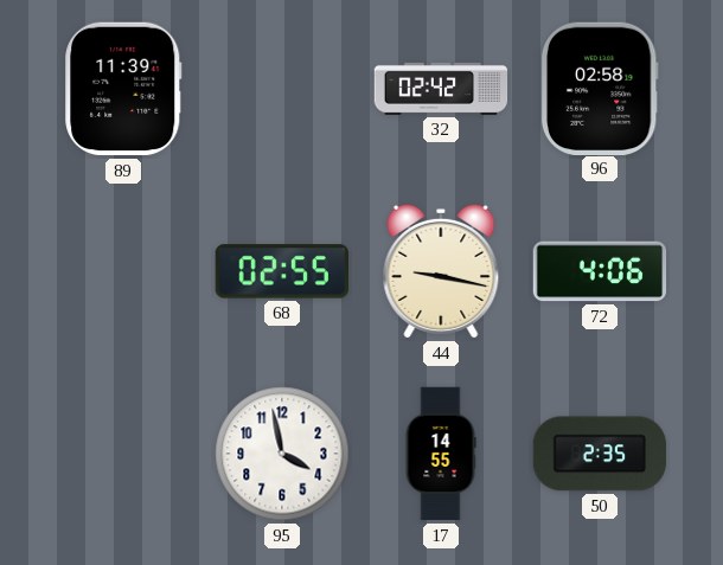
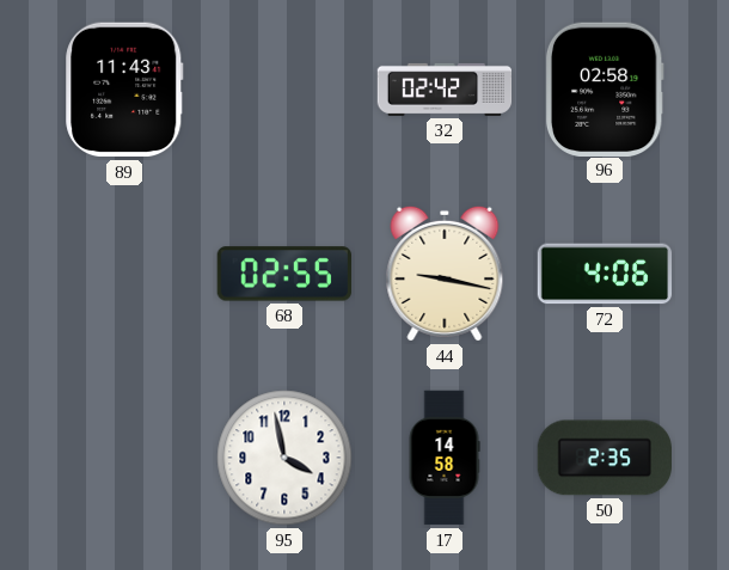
89: 11:39 -> 11:43 (124, 90)
17: 14:55 -> 14:58 (445, 458)
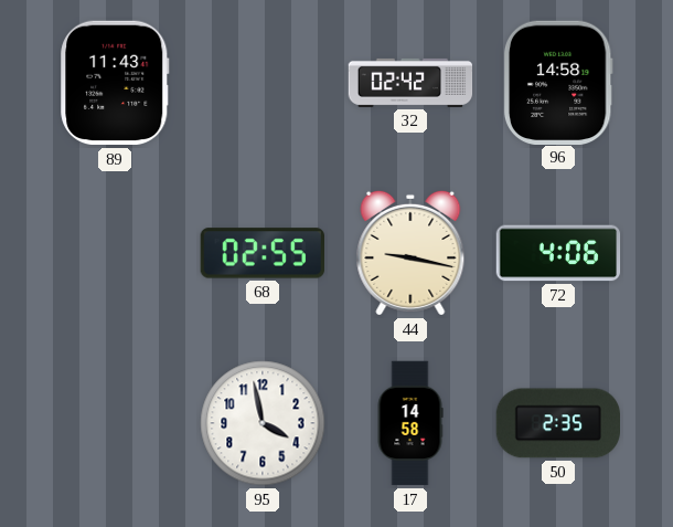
96: 02:58 -> 14:58 (558, 82)
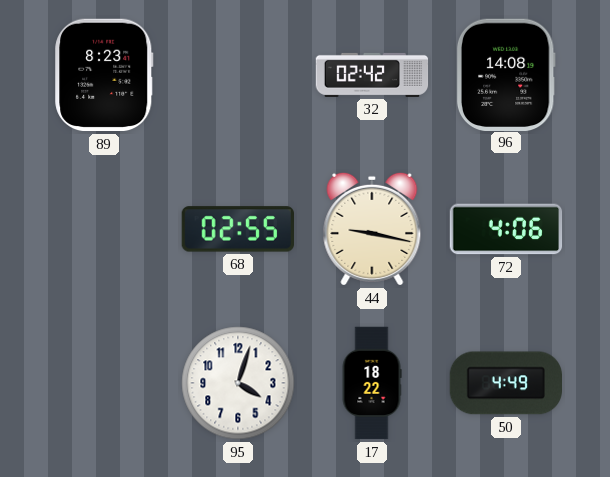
89: 11:43 -> 8:23 (104, 75)
96: 14:58 -> 14:08 (506, 74)
95: 3:58 -> 4:03 (238, 383)
17: 14:58 -> 18:22 (372, 383)
50: 2:35 -> 4:49 (505, 383)
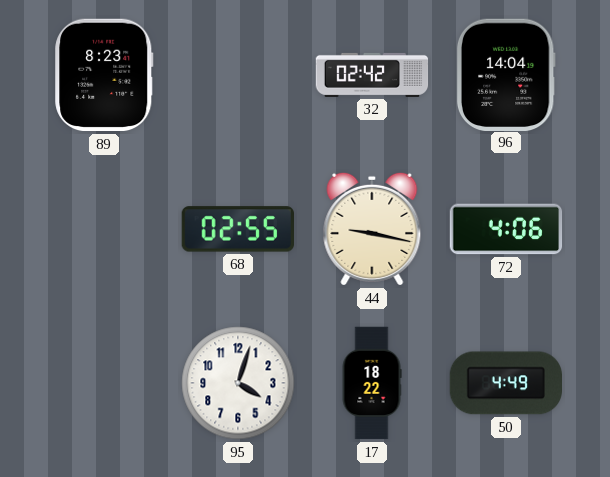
96: 14:08 -> 14:04 (506, 74)
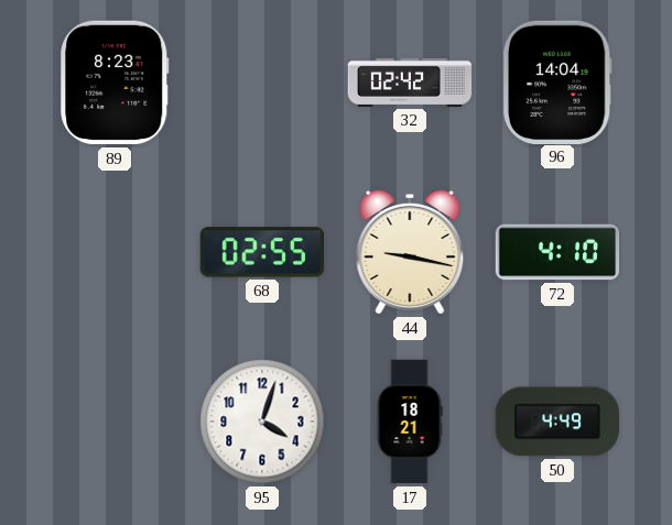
72: 4:06 -> 4:10 (557, 252)
17: 18:22 -> 18:21 (410, 422)
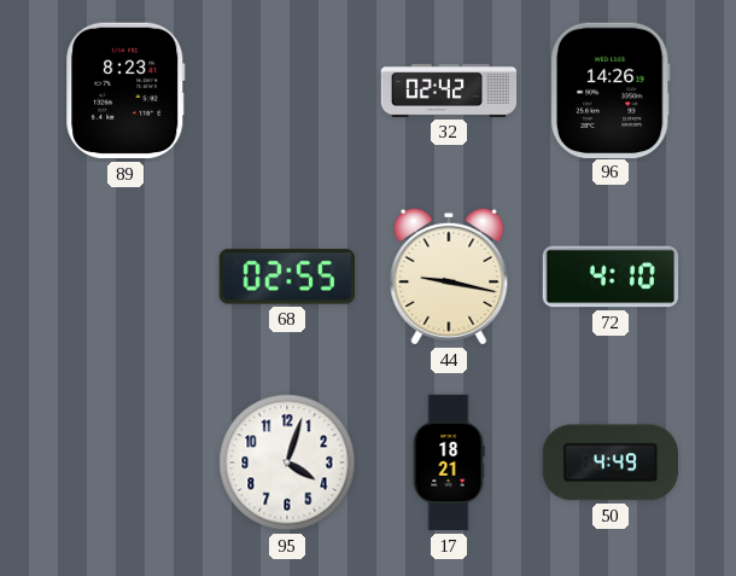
96: 14:04 -> 14:26 (611, 89)
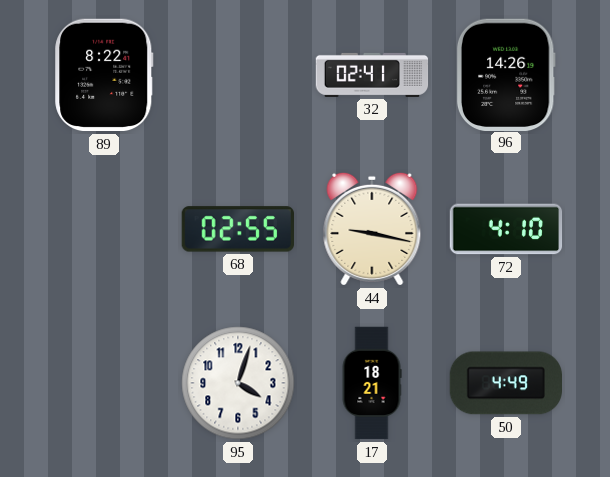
89: 8:23 -> 8:22 (104, 75)
32: 02:42 -> 02:41 (372, 75)
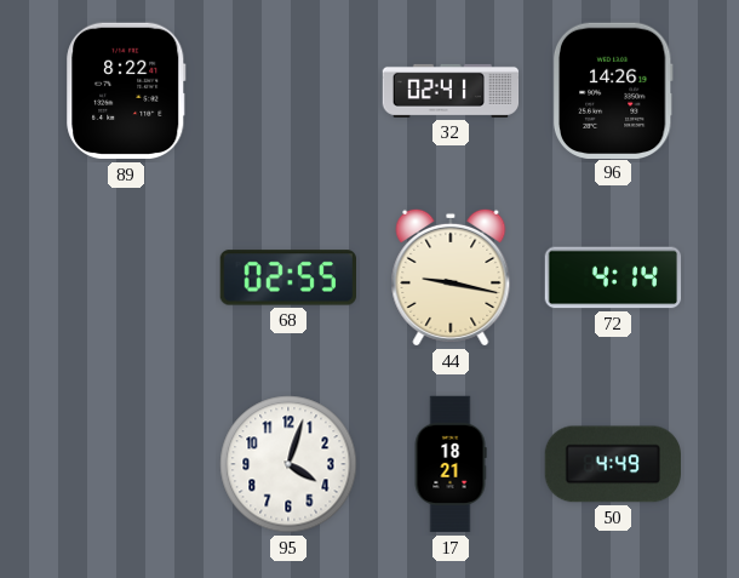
72: 4:10 -> 4:14 (613, 277)
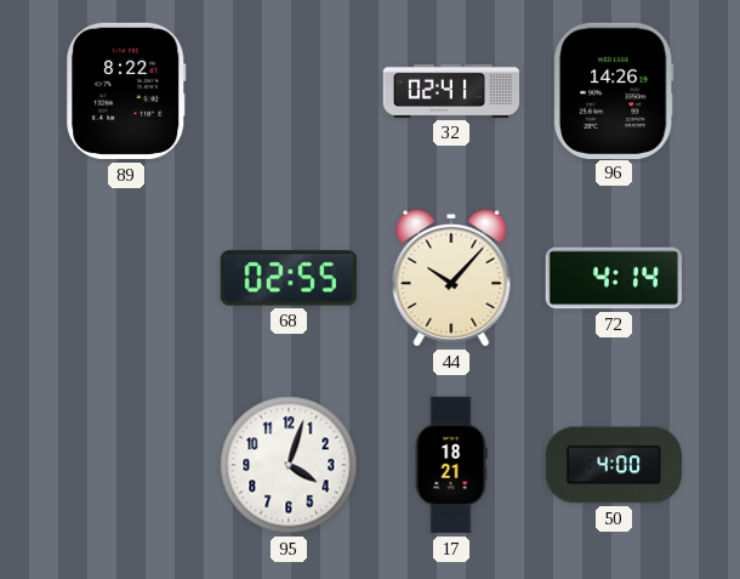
44: 9:17 -> 10:07 (451, 278)
50: 4:49 -> 4:00 (613, 465)
